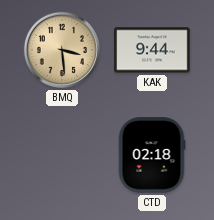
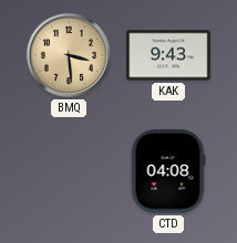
KAK: 9:44 -> 9:43 (168, 55)
CTD: 02:18 -> 04:08 (168, 171)
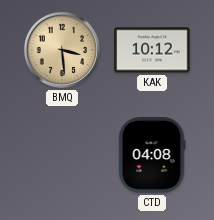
KAK: 9:43 -> 10:12 (152, 50)
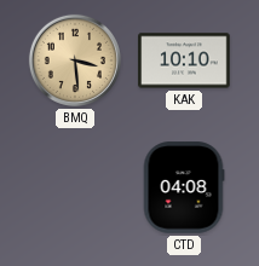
KAK: 10:12 -> 10:10 (184, 60)
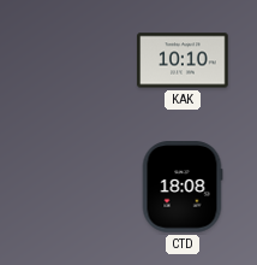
BMQ: 3:29 -> none (75, 60)
CTD: 04:08 -> 18:08 (183, 187)
